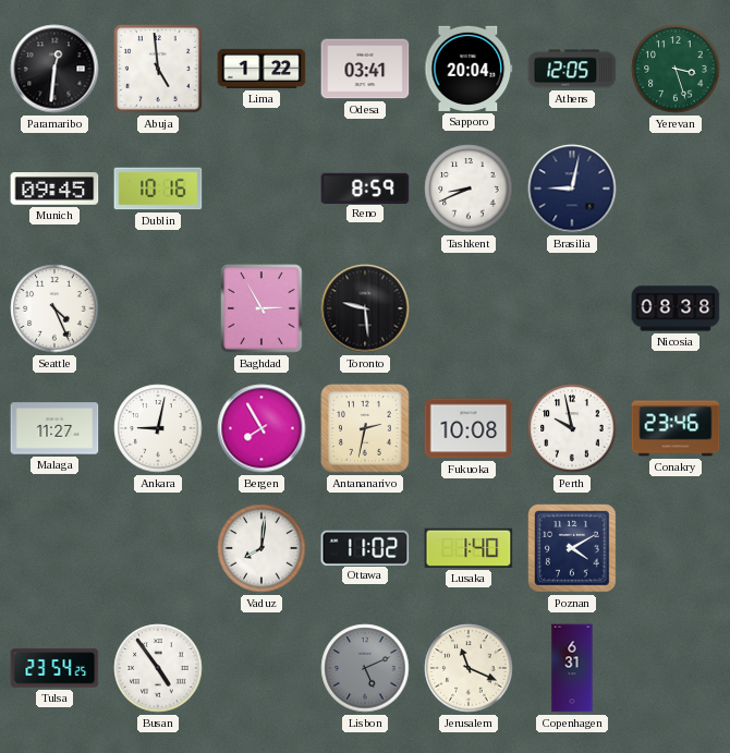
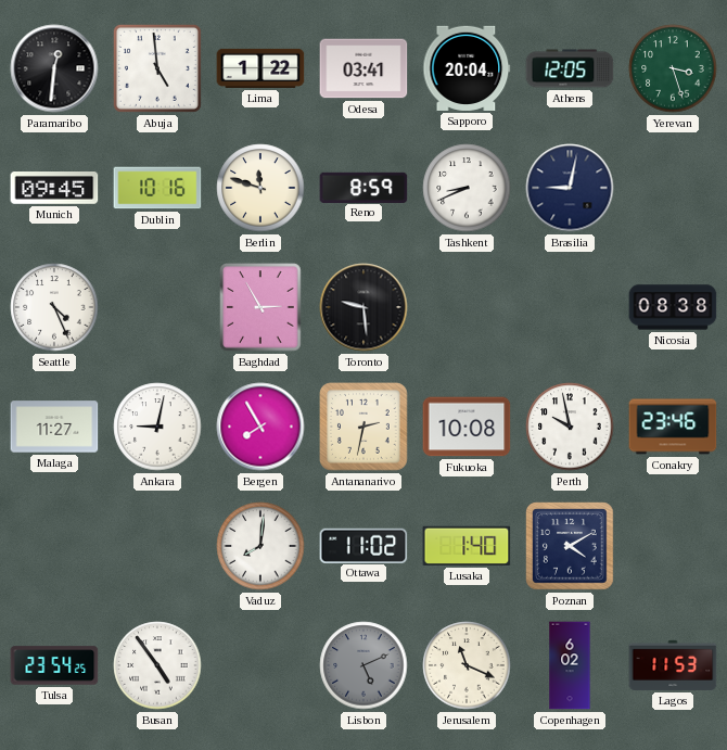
Berlin: none -> 11:48 (260, 188)
Copenhagen: 6:31 -> 6:02 (570, 665)
Lagos: none -> 11:53 (673, 665)
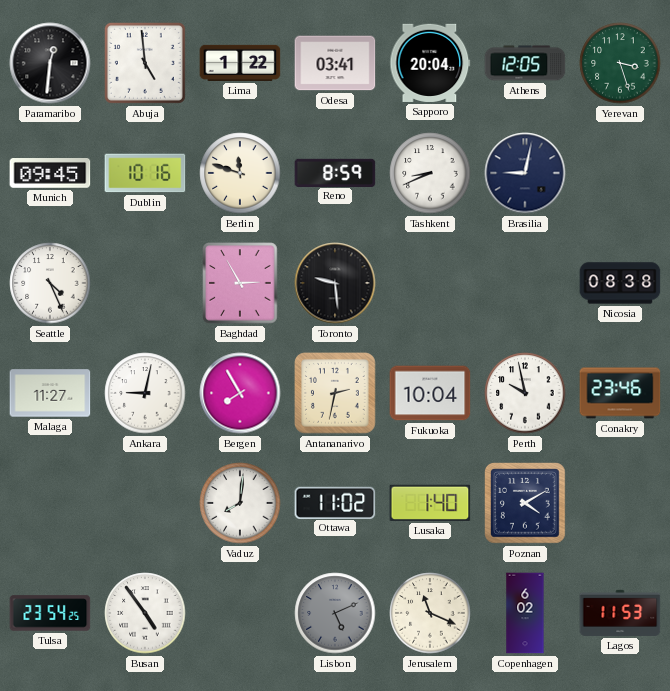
Fukuoka: 10:08 -> 10:04 (430, 393)
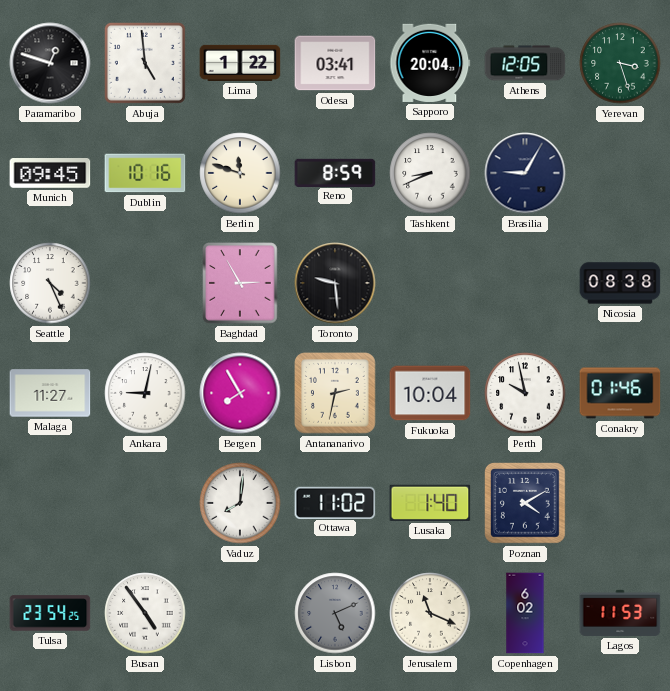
Paramaribo: 12:31 -> 12:48 (50, 63)
Brasilia: 9:02 -> 9:05 (525, 173)
Conakry: 23:46 -> 01:46 (620, 393)
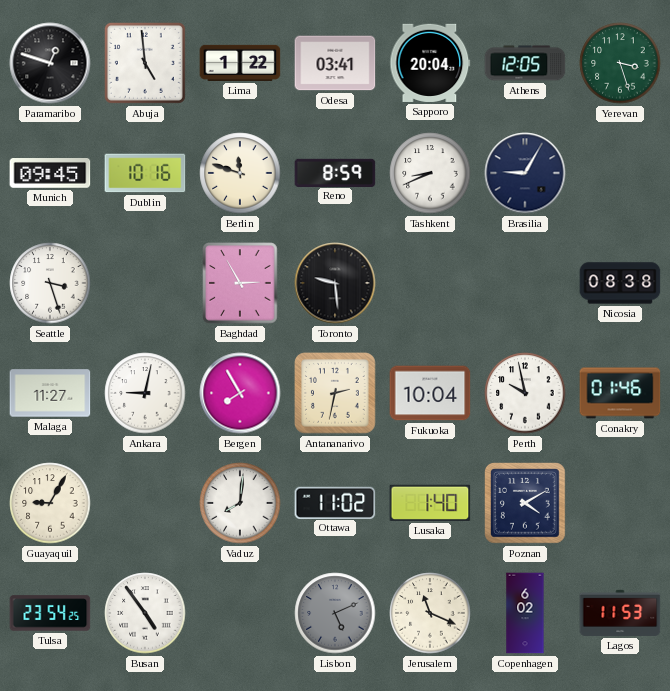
Seattle: 4:26 -> 3:27 (50, 283)
Guayaquil: none -> 9:05 (50, 503)
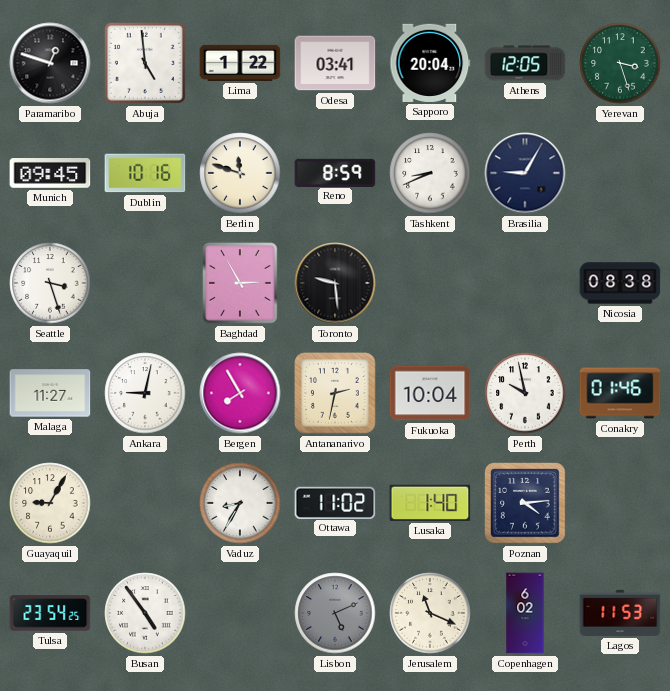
Vaduz: 8:01 -> 8:35 (240, 503)
Poznan: 4:10 -> 4:14 (526, 503)
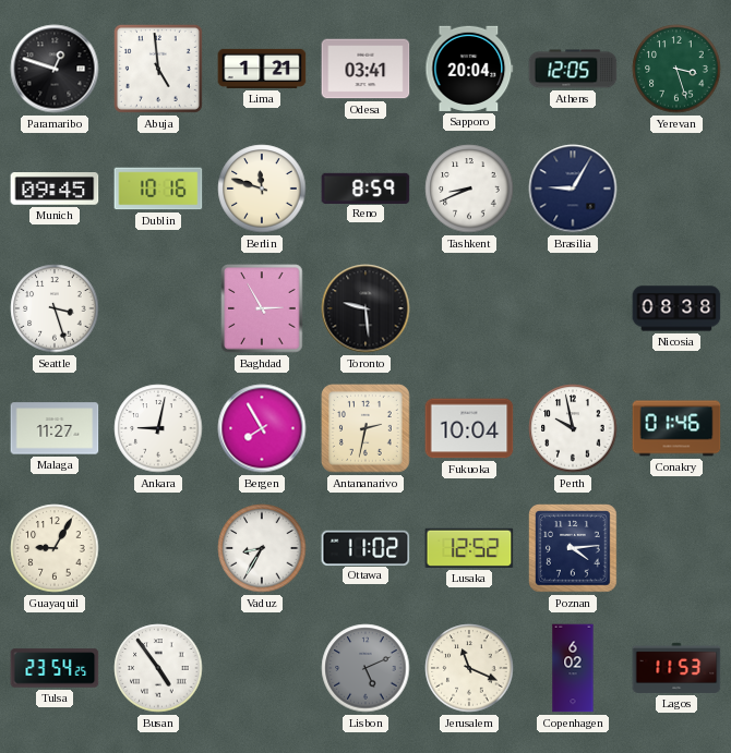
Lima: 1:22 -> 1:21 (262, 69)
Lusaka: 1:40 -> 12:52 (469, 548)
